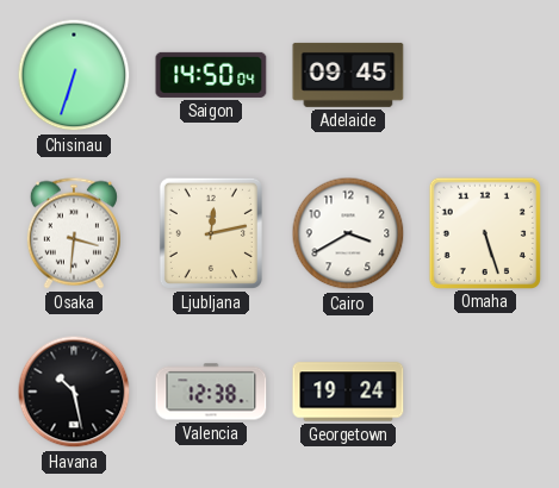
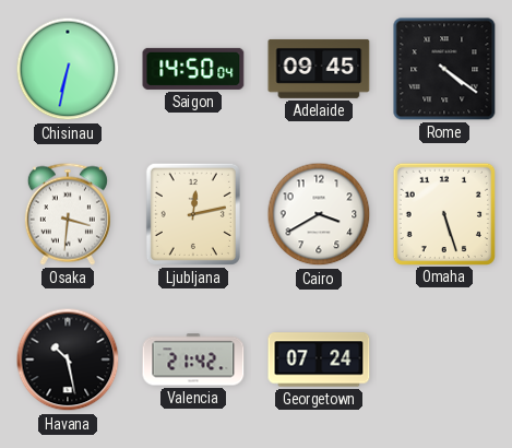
Chisinau: 6:33 -> 6:32 (68, 69)
Rome: none -> 4:21 (444, 69)
Valencia: 12:38 -> 21:42 (193, 359)
Georgetown: 19:24 -> 07:24 (319, 359)
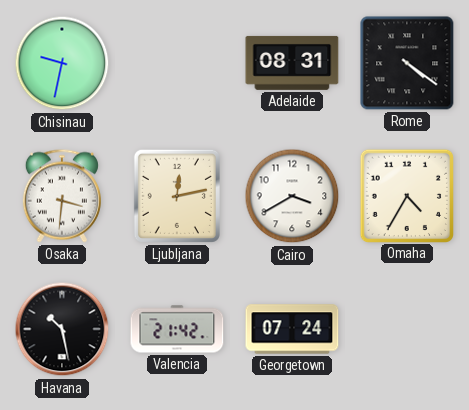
Chisinau: 6:32 -> 9:32 (62, 63)
Saigon: 14:50 -> none (193, 69)
Adelaide: 09:45 -> 08:31 (292, 63)
Omaha: 5:27 -> 4:35 (406, 195)
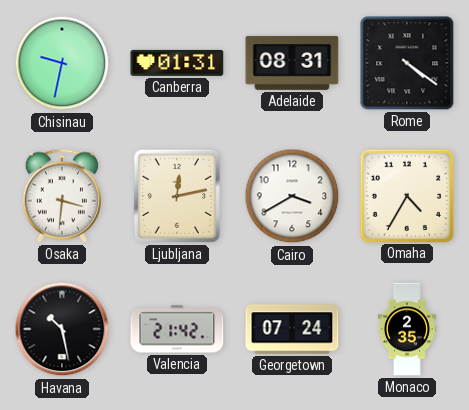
Canberra: none -> 01:31 (177, 63)
Monaco: none -> 2:35 (407, 329)
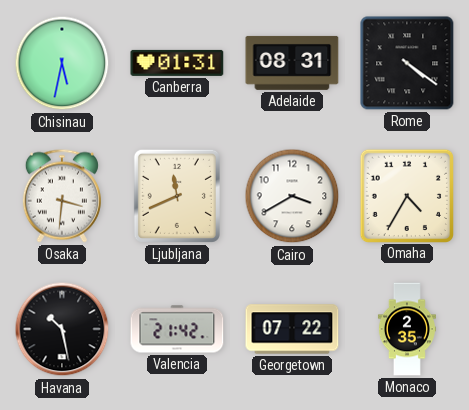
Chisinau: 9:32 -> 5:32 (62, 63)
Ljubljana: 12:13 -> 11:41 (177, 196)
Georgetown: 07:24 -> 07:22 (292, 329)
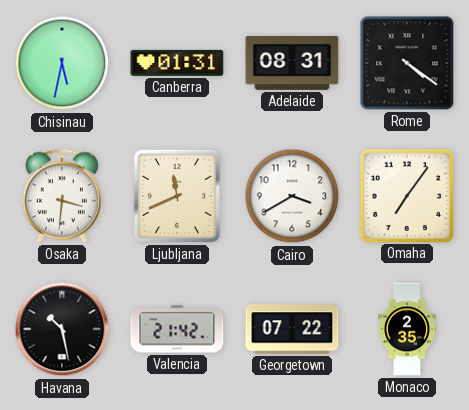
Omaha: 4:35 -> 7:06 (406, 195)
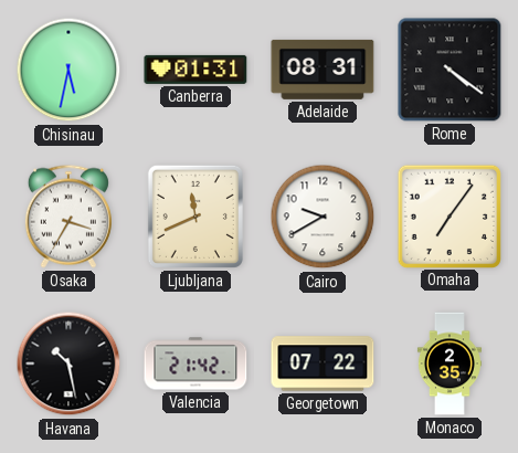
Osaka: 3:31 -> 3:35 (68, 217)
Cairo: 3:40 -> 9:40 (323, 217)
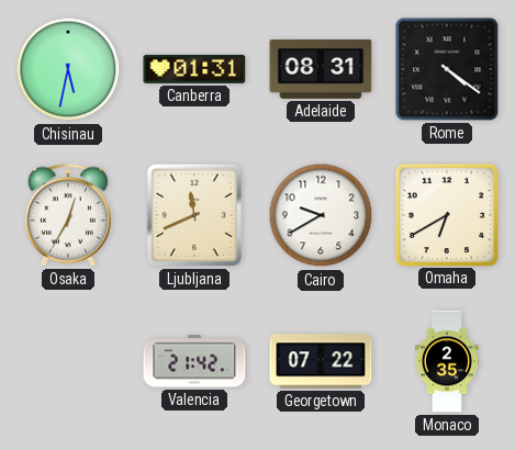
Osaka: 3:35 -> 12:35 (68, 215)
Omaha: 7:06 -> 6:40 (446, 214)
Havana: 10:28 -> none (68, 364)
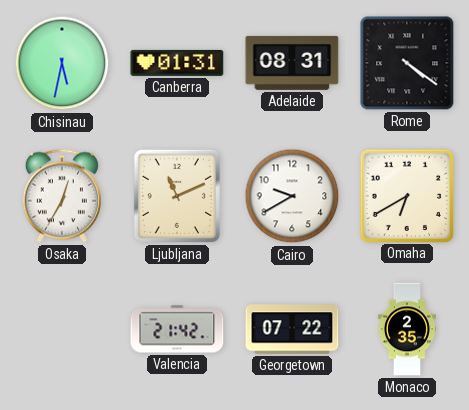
Ljubljana: 11:41 -> 11:11 (177, 196)
